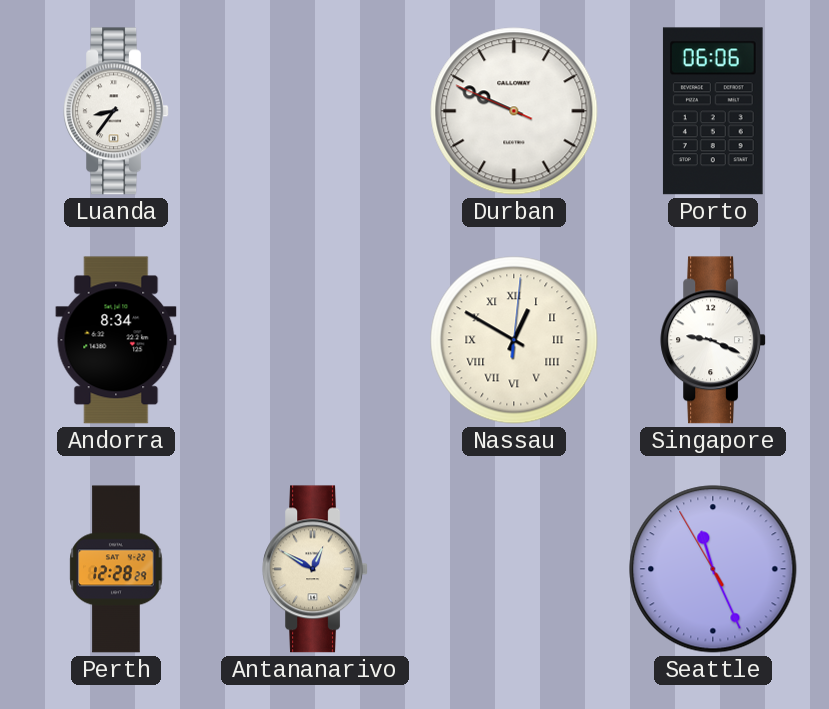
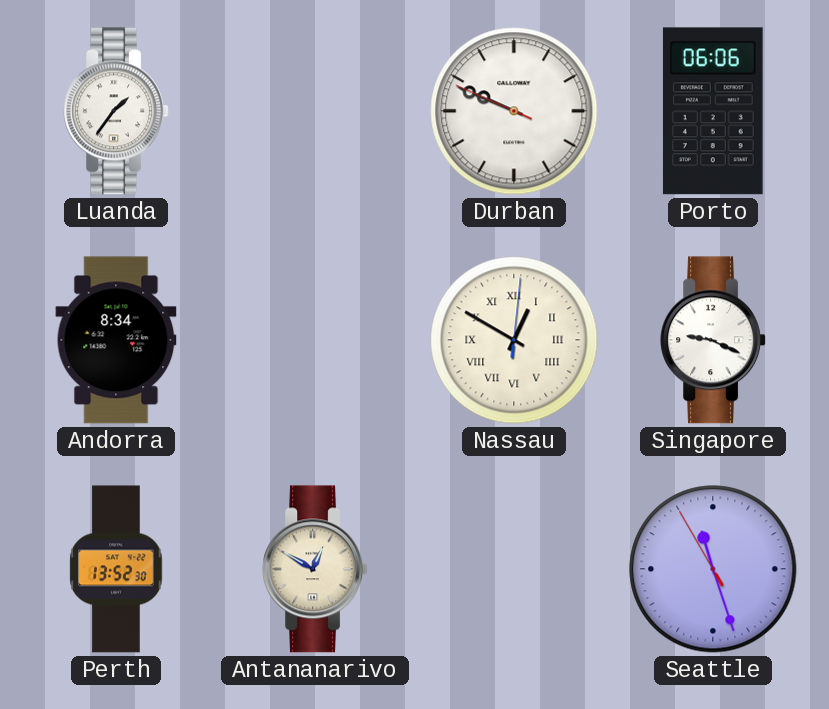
Luanda: 8:36 -> 1:36 (116, 111)
Perth: 12:28 -> 13:52 (116, 569)
Seattle: 11:25 -> 11:26 (713, 569)
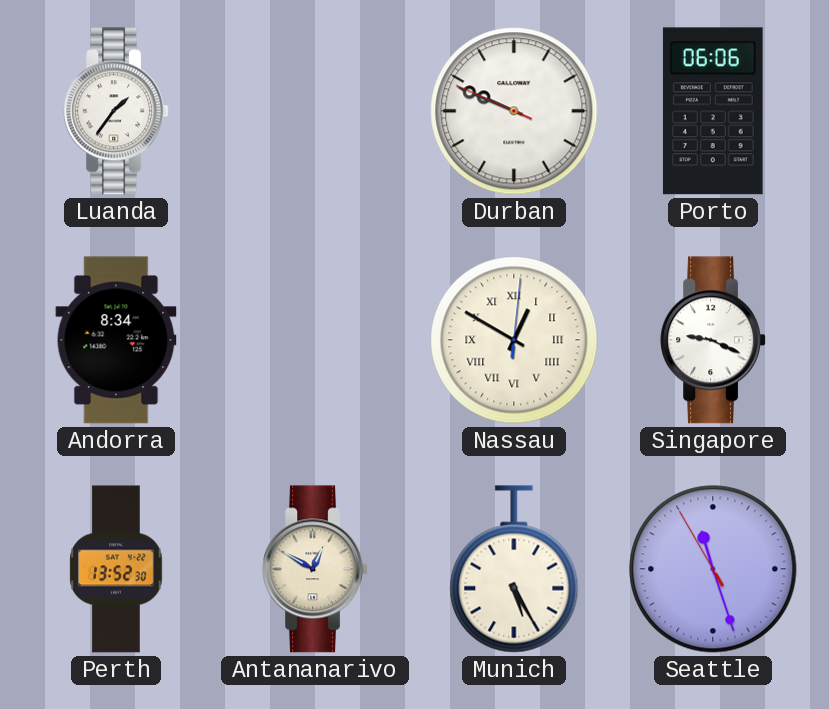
Munich: none -> 5:25 (514, 569)
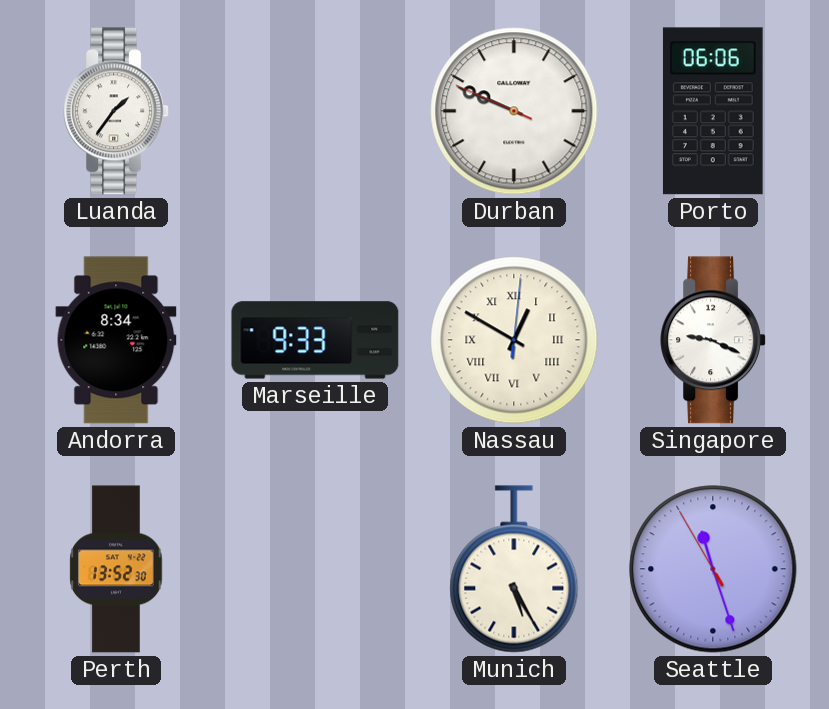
Marseille: none -> 9:33 (315, 340)
Antananarivo: 12:50 -> none (315, 569)
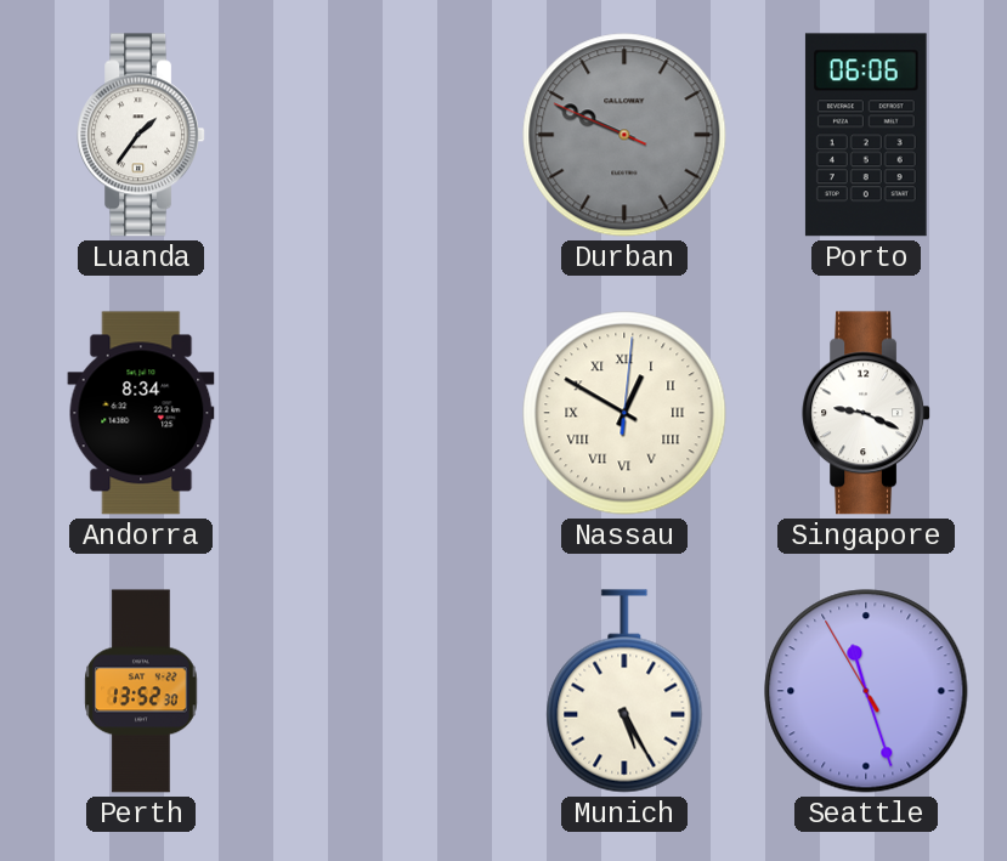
Durban dial: white -> grey (624, 135)
Marseille: 9:33 -> none (315, 340)
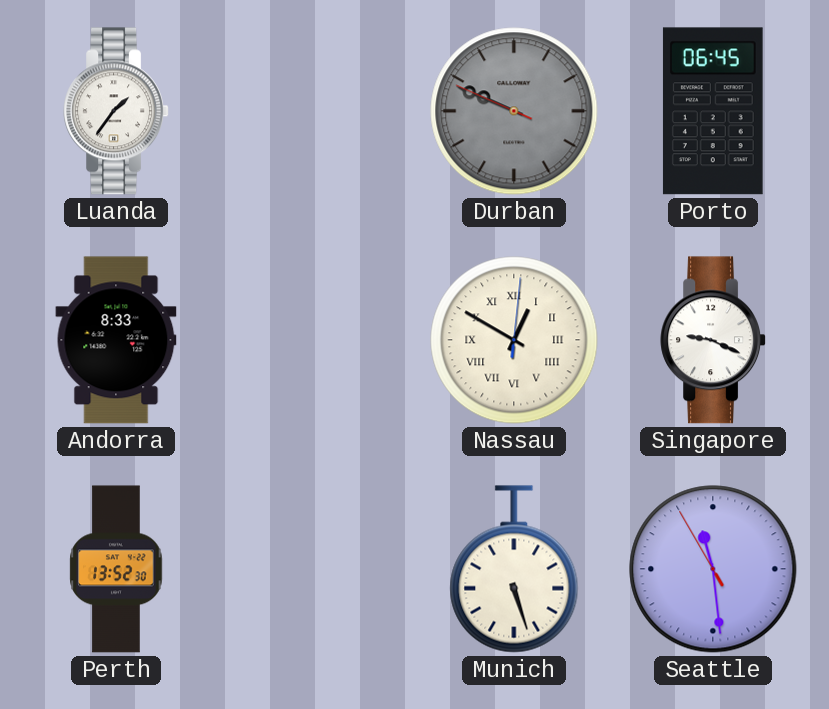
Porto: 06:06 -> 06:45 (713, 111)
Andorra: 8:34 -> 8:33 (116, 340)
Munich: 5:25 -> 5:27 (514, 569)
Seattle: 11:26 -> 11:28 (713, 569)
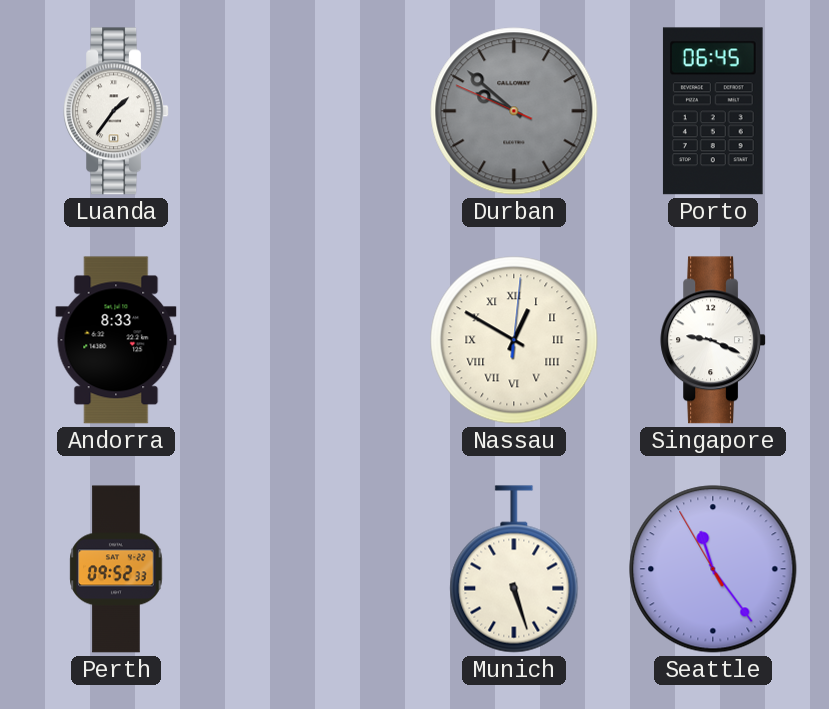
Durban: 9:48 -> 9:51 (514, 111)
Perth: 13:52 -> 09:52 (116, 569)
Seattle: 11:28 -> 11:23 (713, 569)
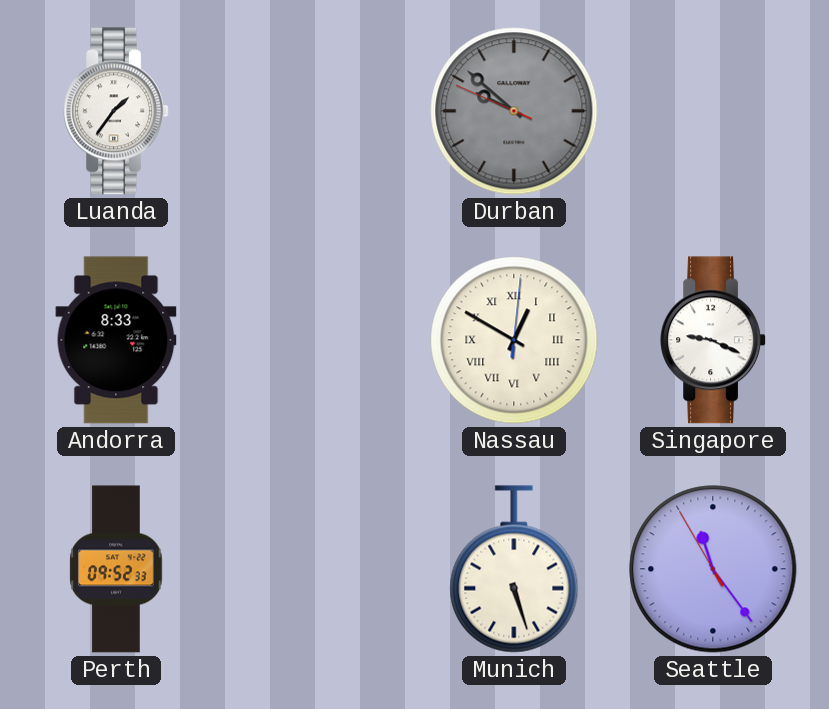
Porto: 06:45 -> none (713, 111)
